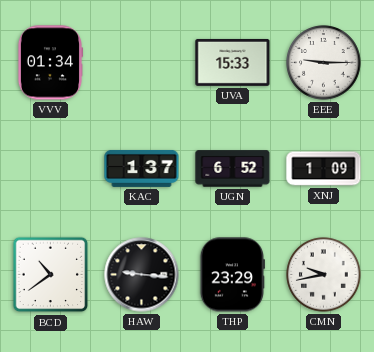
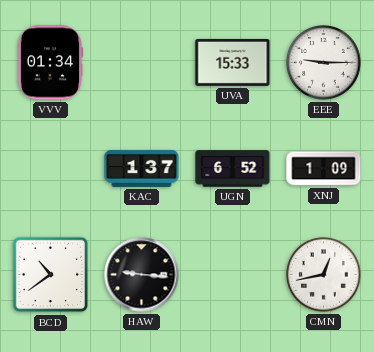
THP: 23:29 -> none (232, 275)
CMN: 9:43 -> 12:43 (324, 275)
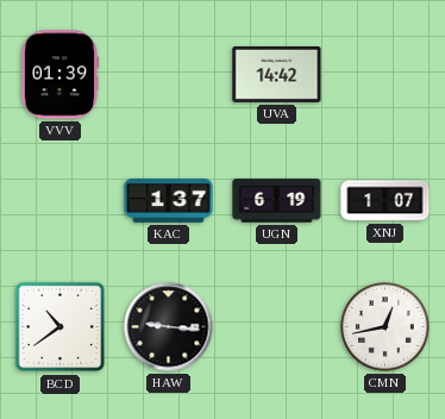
VVV: 01:34 -> 01:39 (59, 75)
UVA: 15:33 -> 14:42 (277, 74)
EEE: 9:15 -> none (324, 63)
UGN: 6:52 -> 6:19 (277, 201)
XNJ: 1:09 -> 1:07 (386, 201)
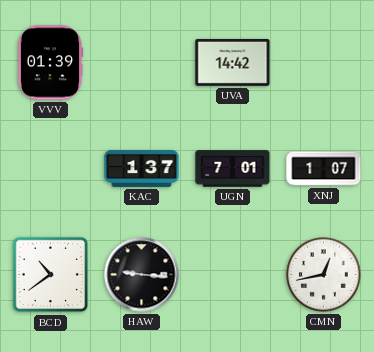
UGN: 6:19 -> 7:01 (233, 169)
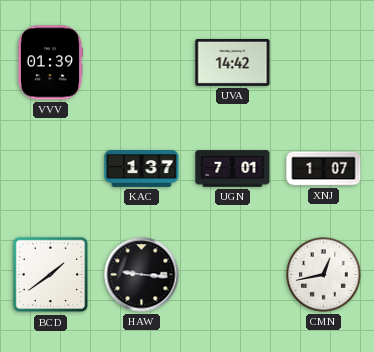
BCD: 10:39 -> 1:39 (51, 275)
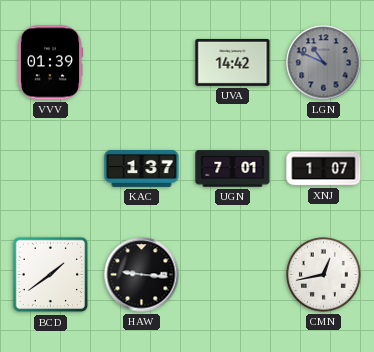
LGN: none -> 10:49 (324, 63)
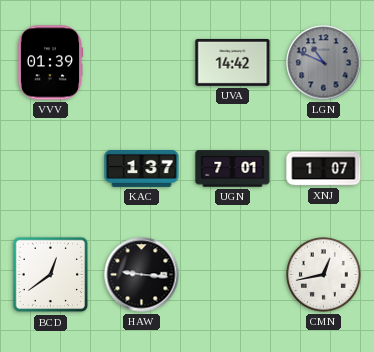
BCD: 1:39 -> 12:39 (51, 275)
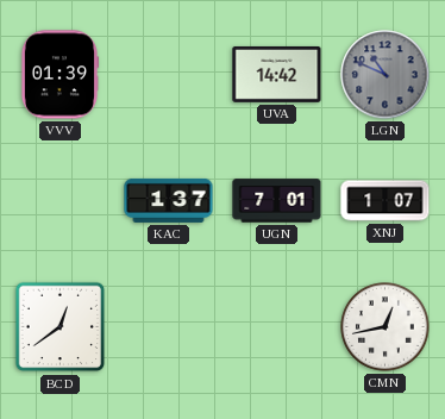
HAW: 9:16 -> none (142, 275)
